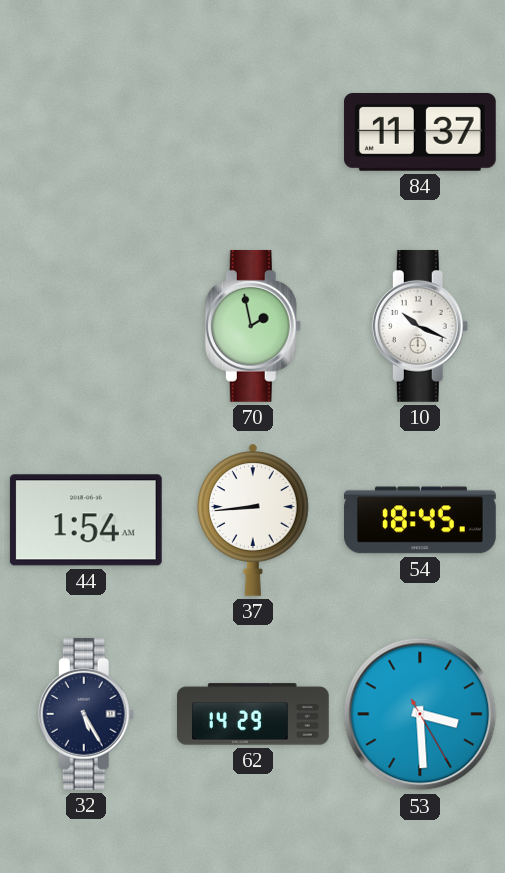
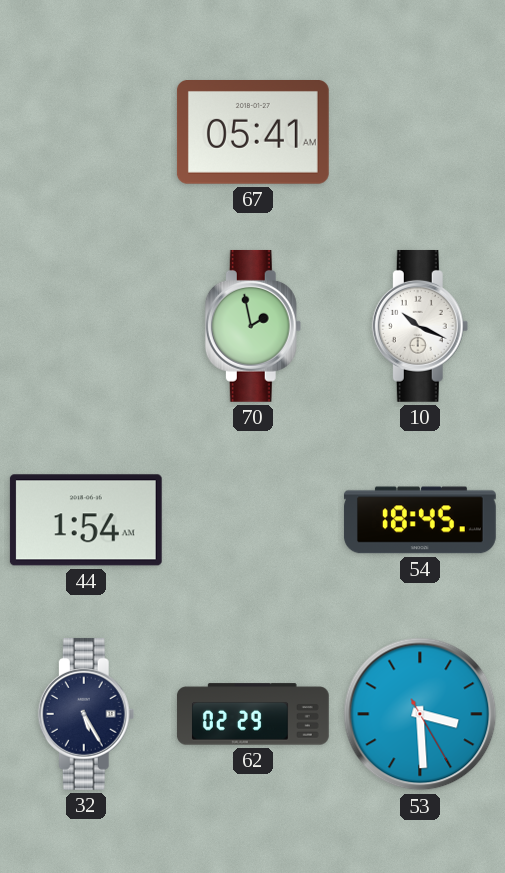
67: none -> 05:41 (253, 133)
84: 11:37 -> none (420, 132)
37: 8:44 -> none (254, 520)
62: 14:29 -> 02:29 (253, 714)
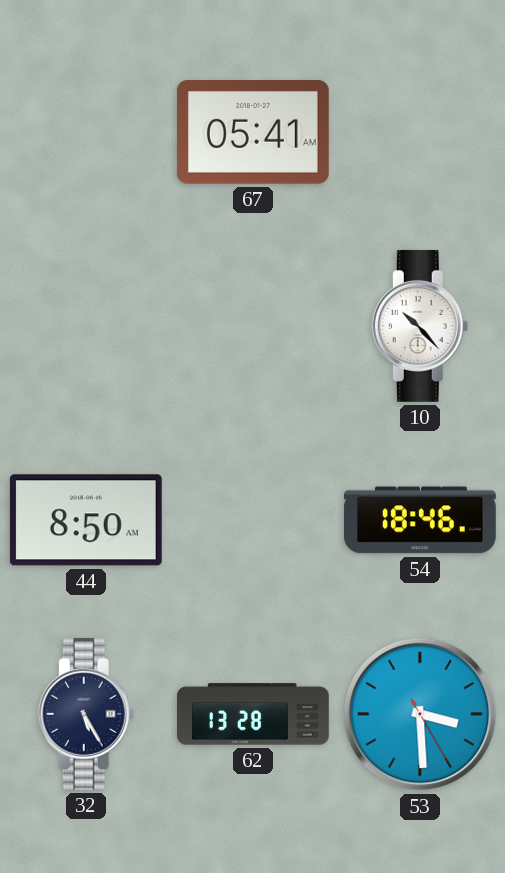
70: 1:58 -> none (253, 326)
10: 10:19 -> 10:23 (420, 326)
44: 1:54 -> 8:50 (86, 520)
54: 18:45 -> 18:46 (420, 520)
62: 02:29 -> 13:28 (253, 714)
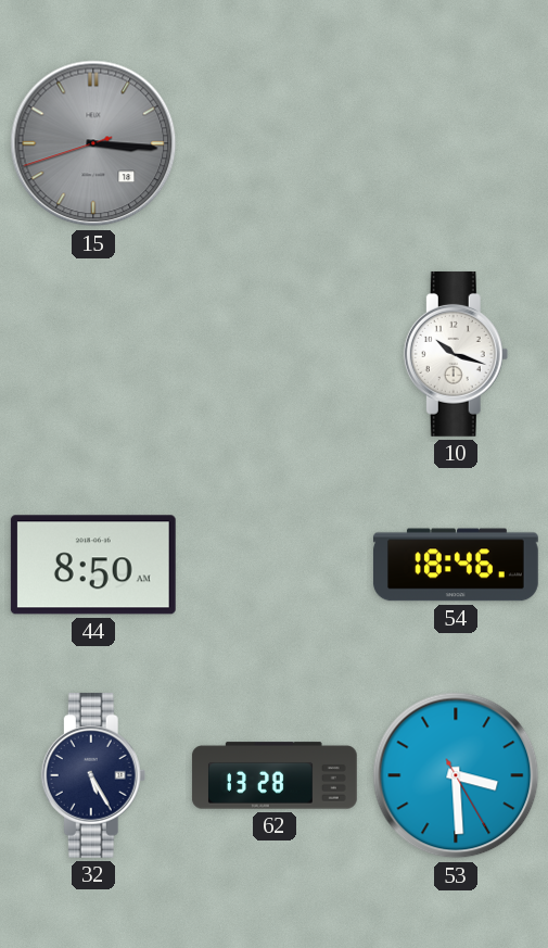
15: none -> 3:15 (93, 143)
67: 05:41 -> none (253, 133)
10: 10:23 -> 10:18 (456, 354)
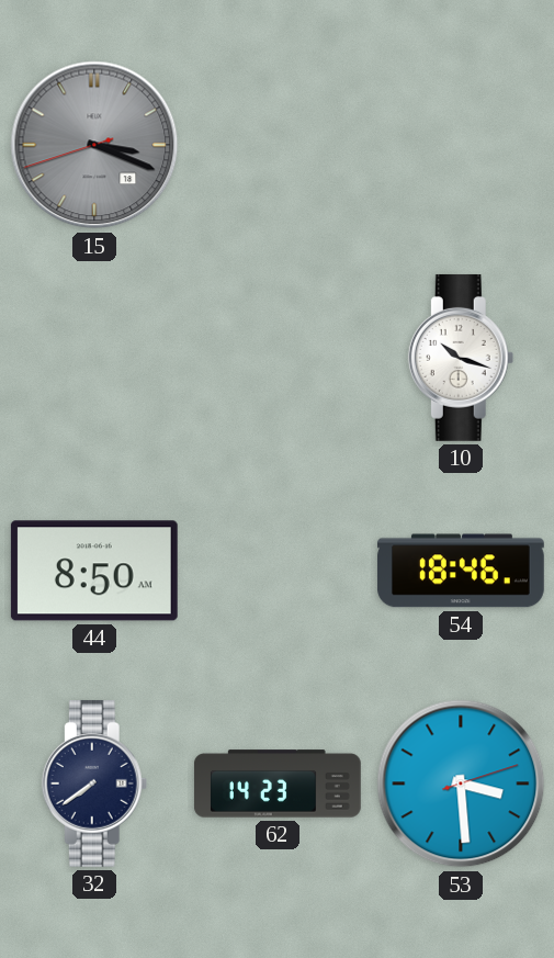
15: 3:15 -> 3:18 (94, 145)
32: 5:25 -> 7:39 (94, 784)
62: 13:28 -> 14:23 (278, 784)
53: 3:29:25 -> 3:29:12 (461, 784)
